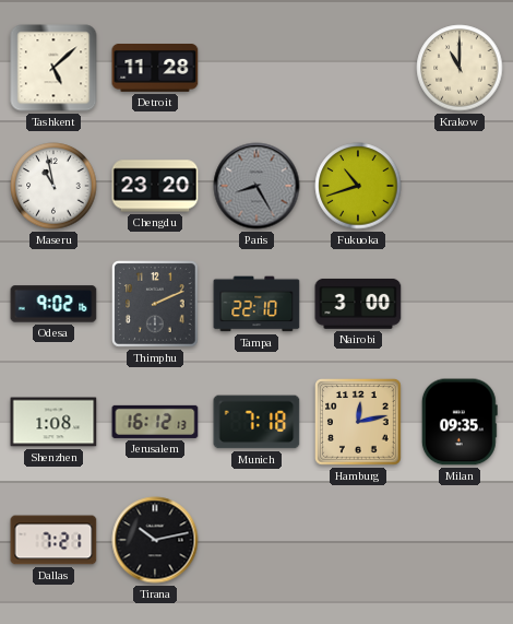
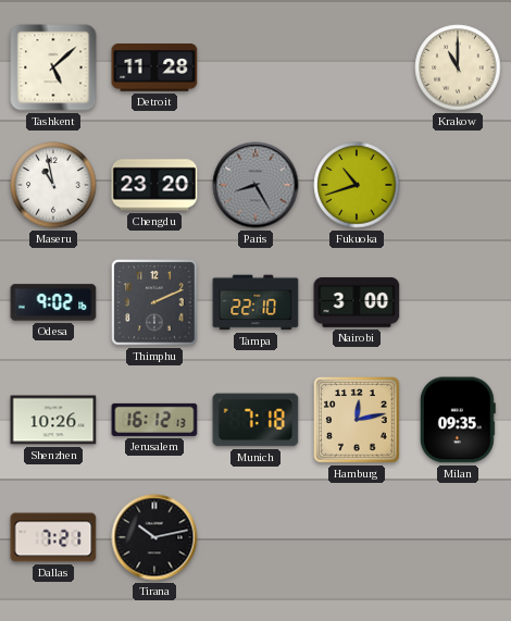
Shenzhen: 1:08 -> 10:26 (53, 420)
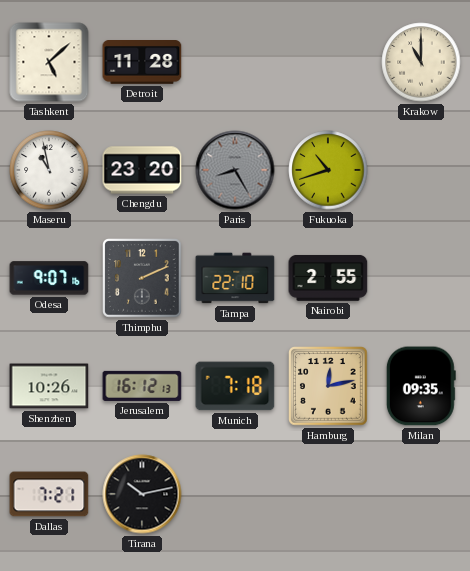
Odesa: 9:02 -> 9:07 (49, 278)
Nairobi: 3:00 -> 2:55 (328, 278)
